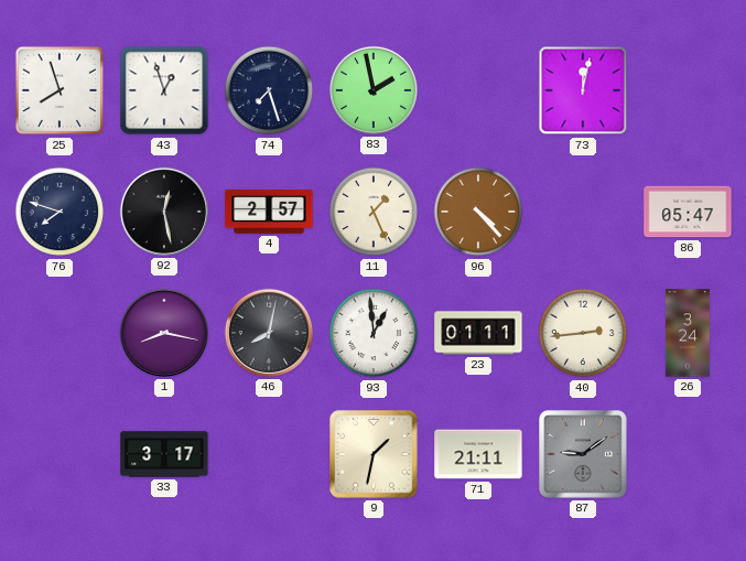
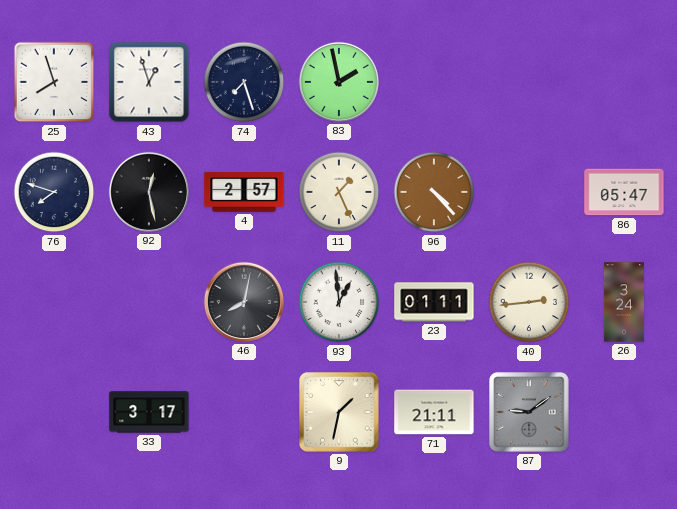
73: 12:02 -> none (583, 90)
1: 8:17 -> none (164, 333)
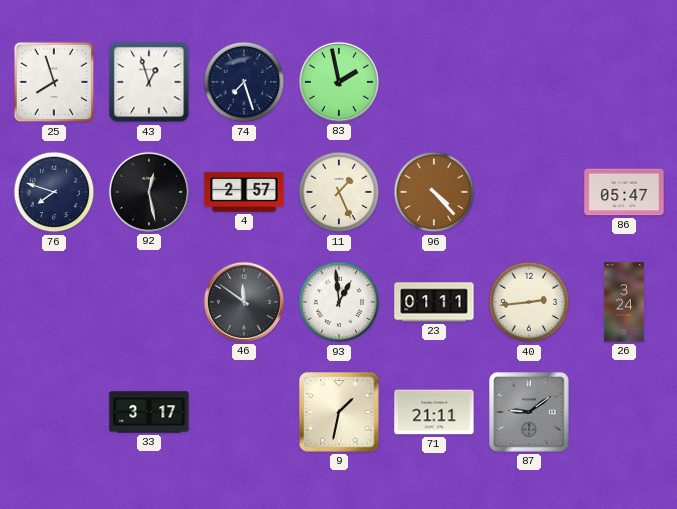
46: 8:02 -> 11:51 (244, 302)
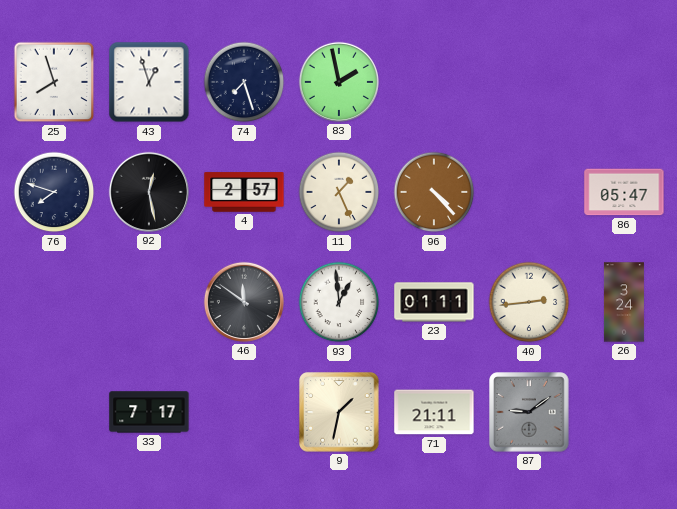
33: 3:17 -> 7:17 (149, 412)
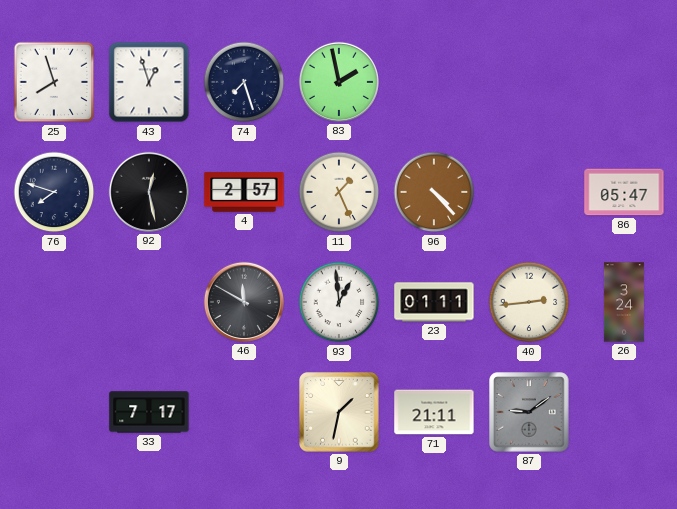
46: 11:51 -> 11:50 (244, 302)
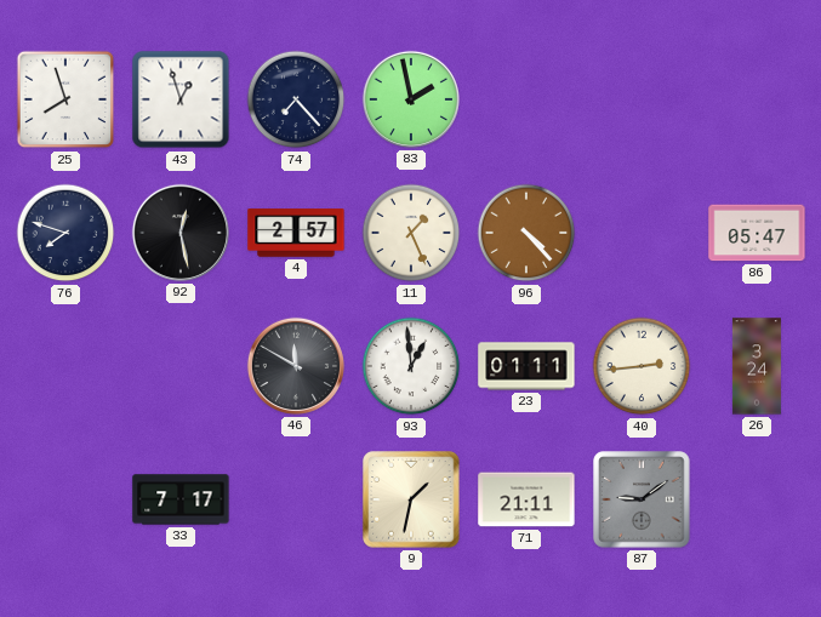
74: 7:27 -> 7:23 (296, 99)
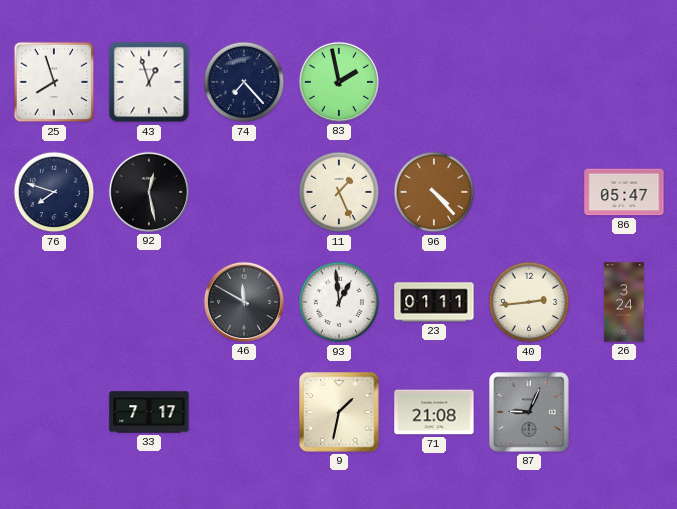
4: 2:57 -> none (296, 233)
71: 21:11 -> 21:08 (434, 412)
87: 9:09 -> 9:04 (529, 412)
